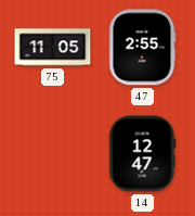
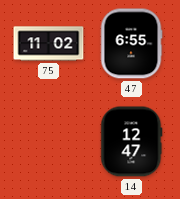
75: 11:05 -> 11:02 (49, 44)
47: 2:55 -> 6:55 (131, 44)
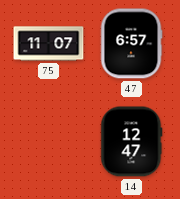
75: 11:02 -> 11:07 (49, 44)
47: 6:55 -> 6:57 (131, 44)
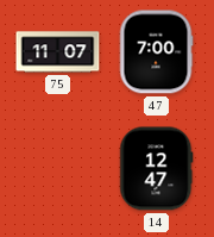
47: 6:57 -> 7:00 (156, 52)
